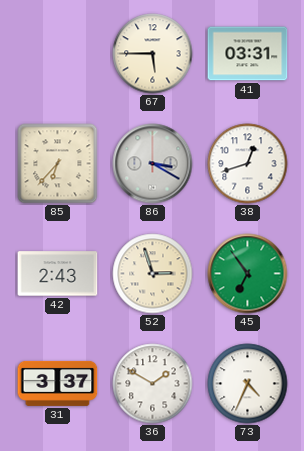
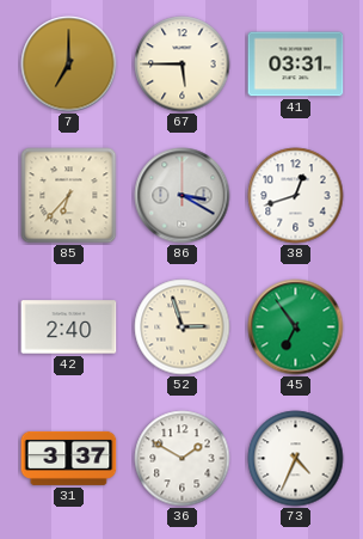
7: none -> 7:00 (69, 65)
42: 2:43 -> 2:40 (69, 327)
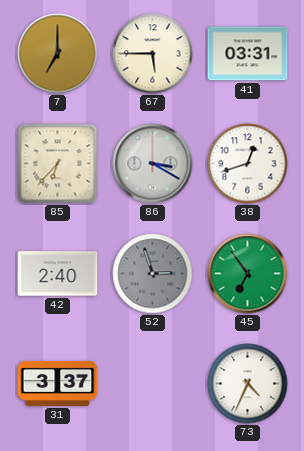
52 dial: cream -> grey (153, 274)
36: 1:50 -> none (183, 459)
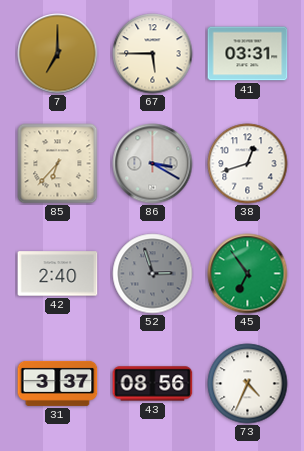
43: none -> 08:56 (153, 384)
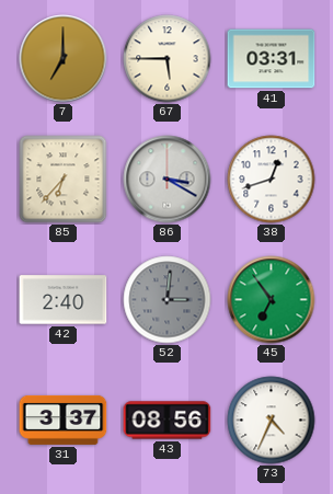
52: 2:57 -> 3:01 (168, 300)
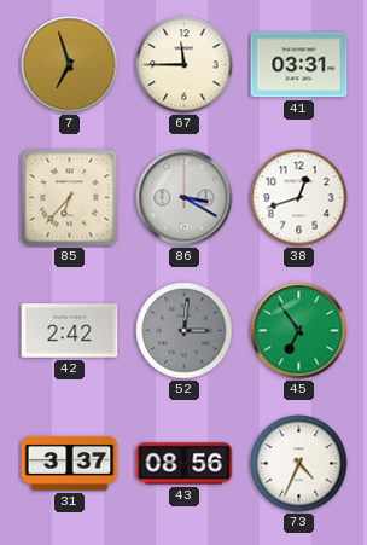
7: 7:00 -> 6:57 (70, 65)
67: 5:45 -> 11:45 (185, 65)
42: 2:40 -> 2:42 (70, 331)
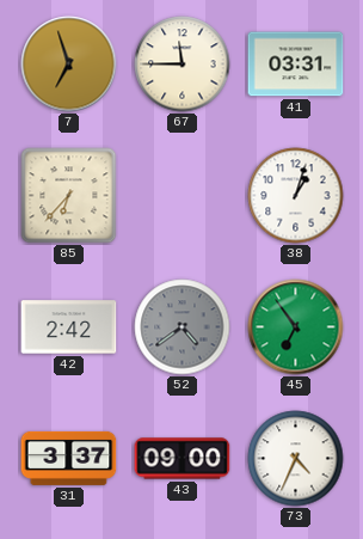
86: 3:20 -> none (185, 198)
38: 12:42 -> 1:03 (296, 196)
52: 3:01 -> 4:39 (183, 327)
43: 08:56 -> 09:00 (183, 459)
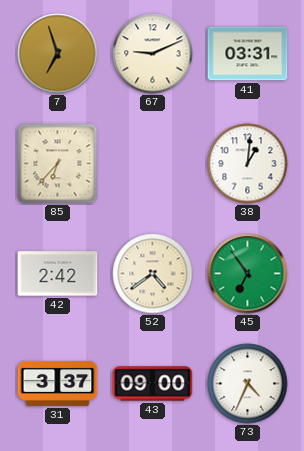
67: 11:45 -> 9:11 (153, 54)
38: 1:03 -> 1:01 (248, 164)
52 dial: grey -> cream (153, 274)
